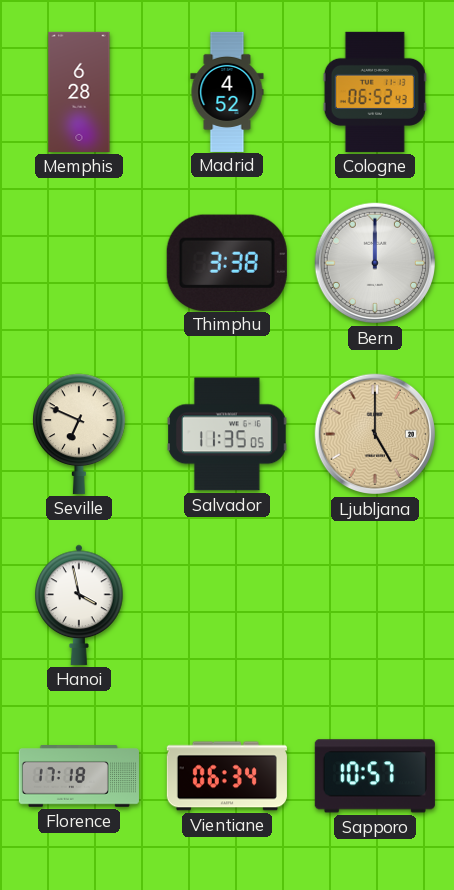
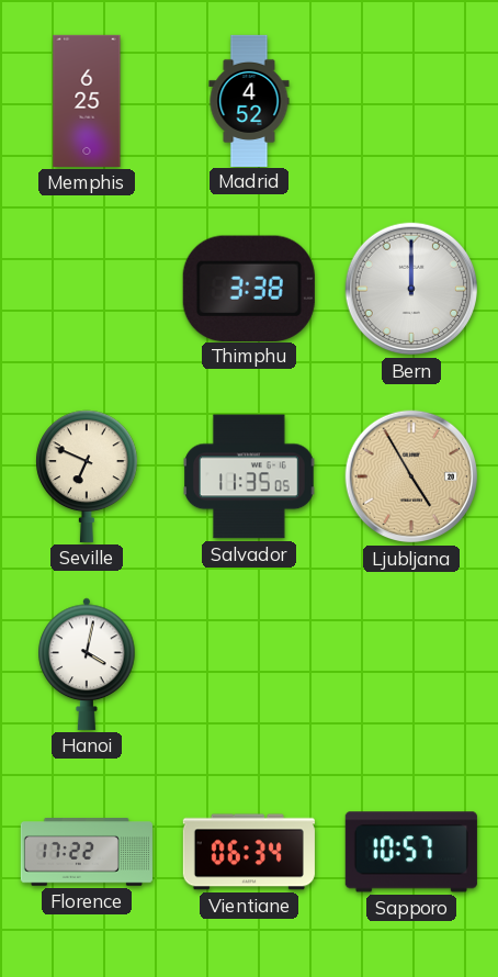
Memphis: 6:28 -> 6:25 (87, 101)
Cologne: 06:52 -> none (375, 92)
Ljubljana: 5:00 -> 4:55 (411, 476)
Hanoi: 3:58 -> 4:02 (87, 664)
Florence: 17:18 -> 17:22 (87, 853)
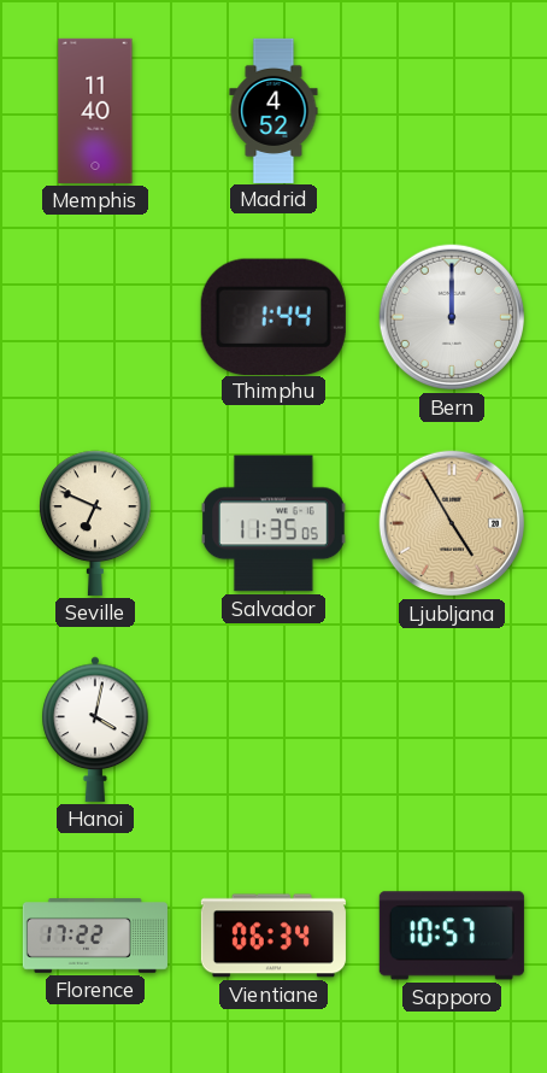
Memphis: 6:25 -> 11:40 (95, 111)
Thimphu: 3:38 -> 1:44 (273, 316)
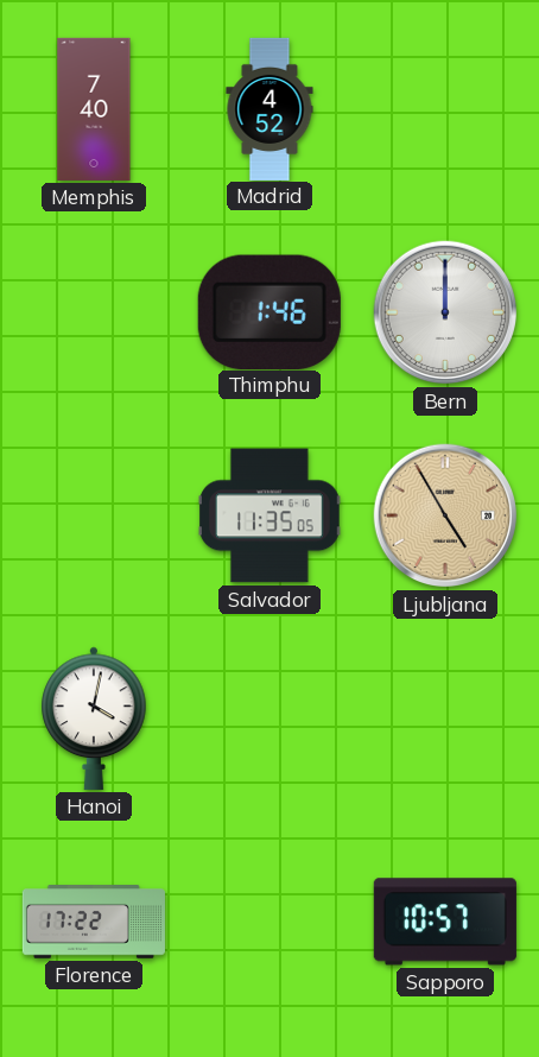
Memphis: 11:40 -> 7:40 (94, 109)
Thimphu: 1:44 -> 1:46 (269, 311)
Seville: 6:49 -> none (95, 523)
Vientiane: 06:34 -> none (273, 936)
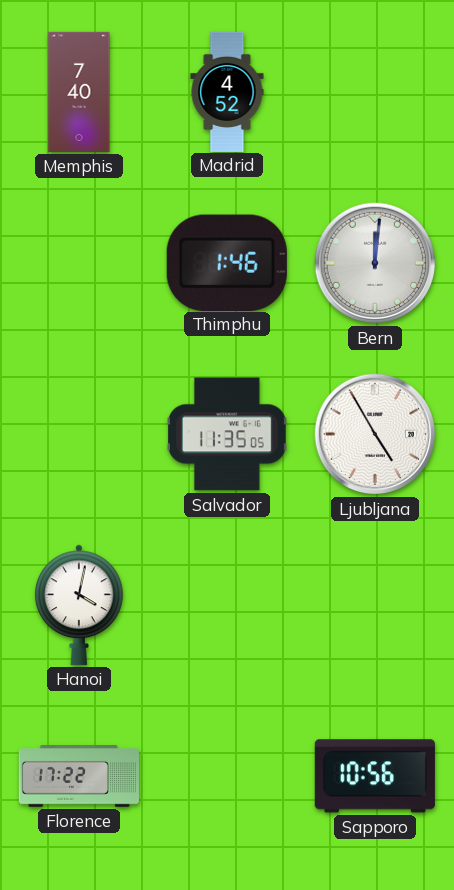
Bern: 12:00 -> 12:01 (375, 263)
Ljubljana dial: champagne -> white (375, 434)
Sapporo: 10:57 -> 10:56 (375, 776)
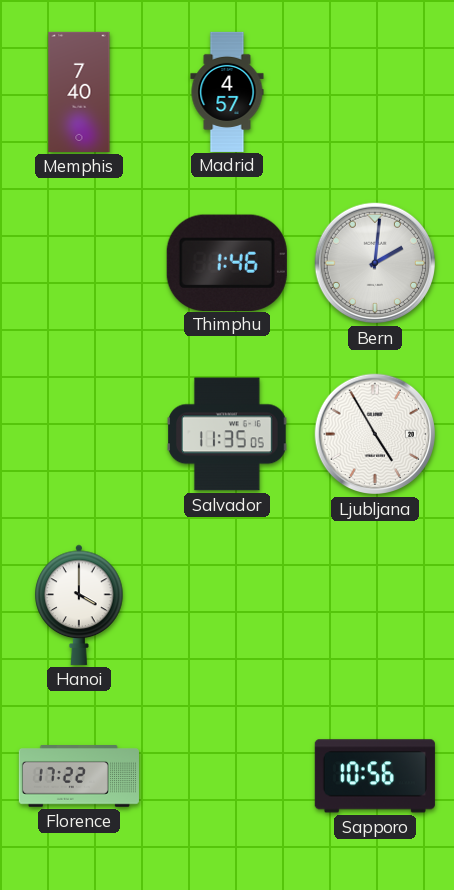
Madrid: 4:52 -> 4:57 (227, 91)
Bern: 12:01 -> 2:01 (375, 263)
Hanoi: 4:02 -> 4:00 (79, 605)
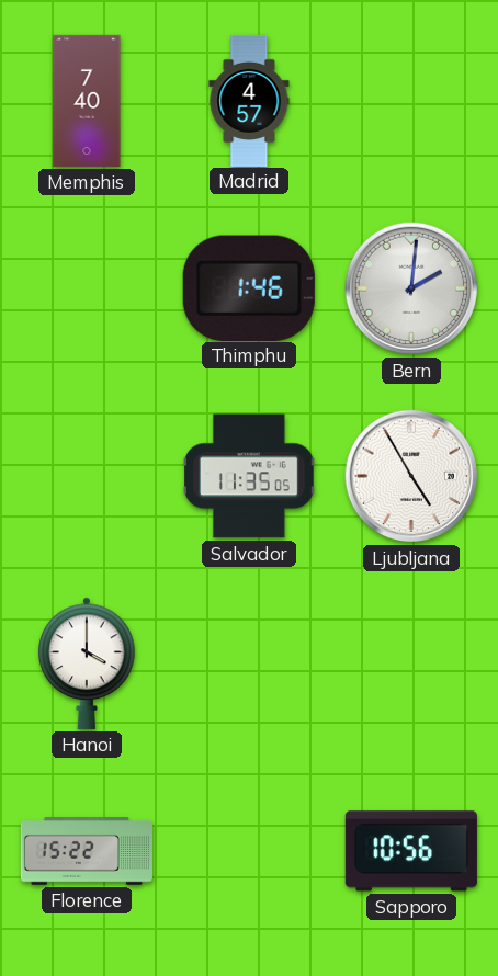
Florence: 17:22 -> 15:22 (87, 852)
